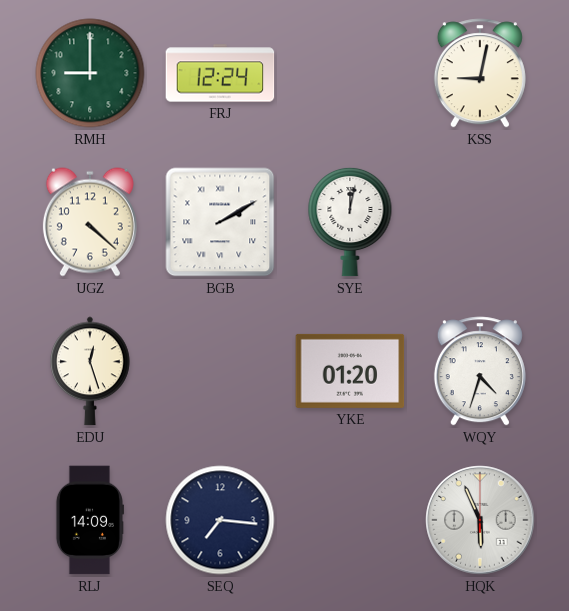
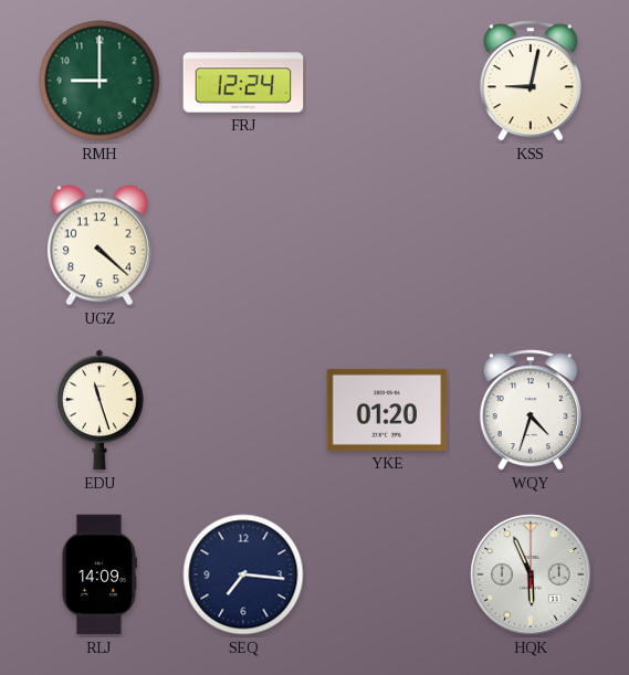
BGB: 2:10 -> none (220, 222)
SYE: 12:02 -> none (350, 222)
EDU: 12:27 -> 11:27 (101, 410)
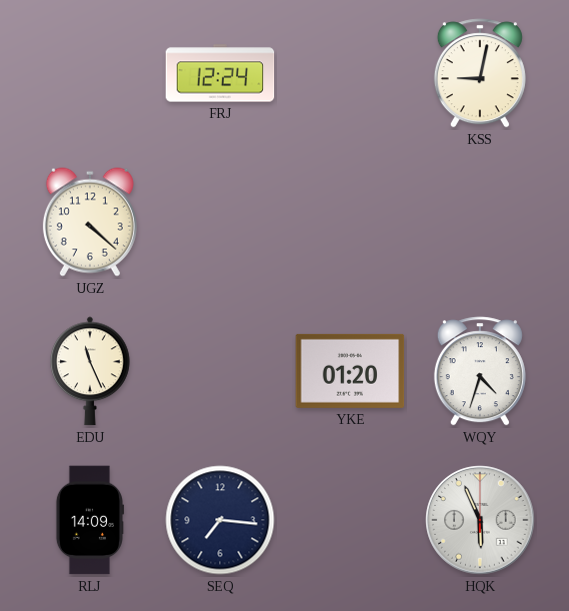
RMH: 9:00 -> none (99, 81)
EDU: 11:27 -> 11:26 (91, 371)
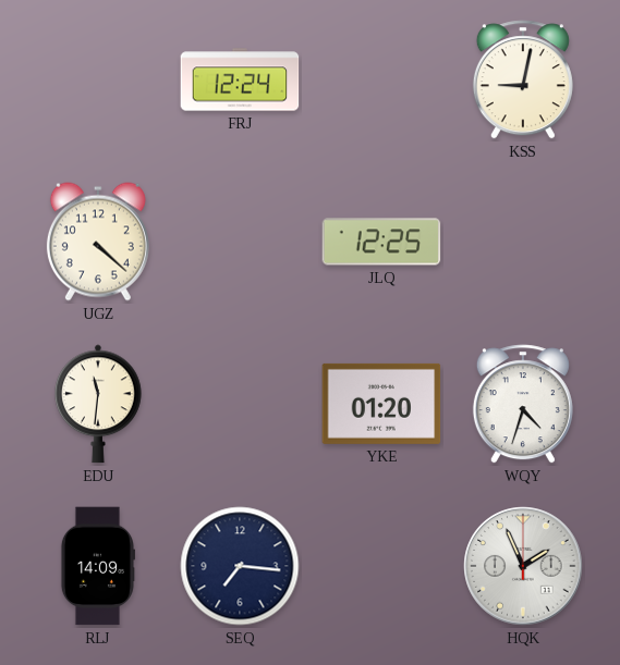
JLQ: none -> 12:25 (381, 242)
EDU: 11:26 -> 11:31 (99, 404)
HQK: 5:56 -> 1:56 (523, 566)
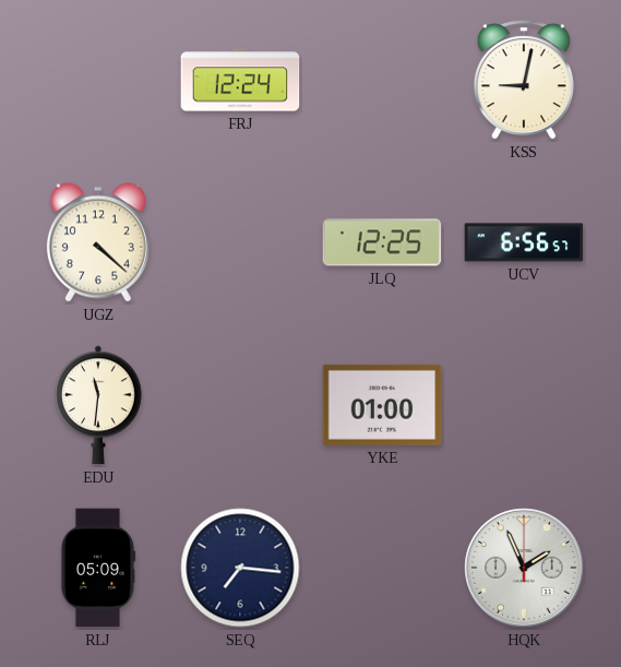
UCV: none -> 6:56 (524, 242)
YKE: 01:20 -> 01:00 (382, 405)
WQY: 4:33 -> none (523, 404)
RLJ: 14:09 -> 05:09 (97, 568)
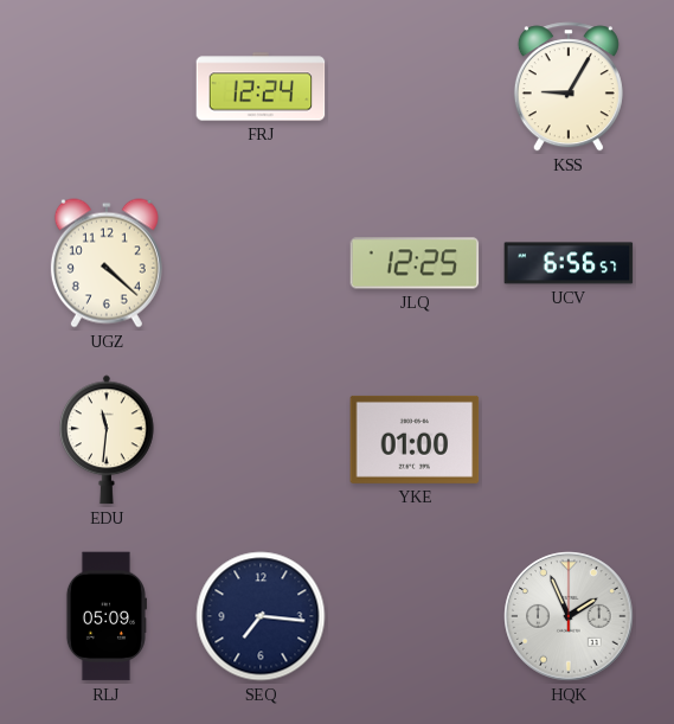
KSS: 9:02 -> 9:05 (569, 87)
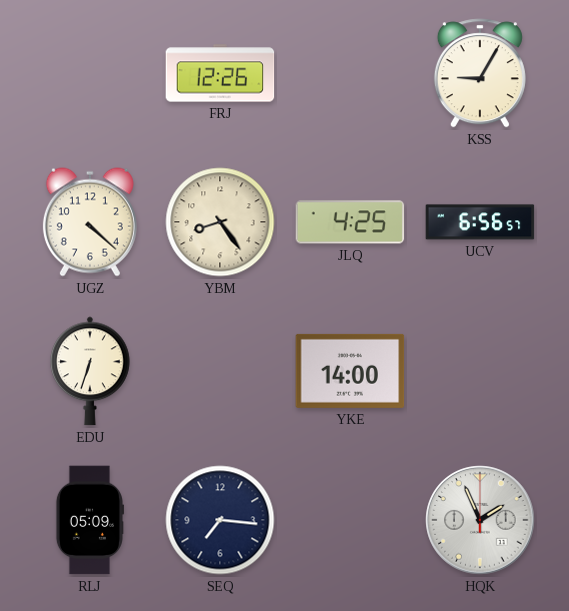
FRJ: 12:24 -> 12:26 (220, 73)
YBM: none -> 8:24 (220, 222)
JLQ: 12:25 -> 4:25 (350, 222)
EDU: 11:31 -> 6:33 (91, 371)
YKE: 01:00 -> 14:00 (350, 371)
